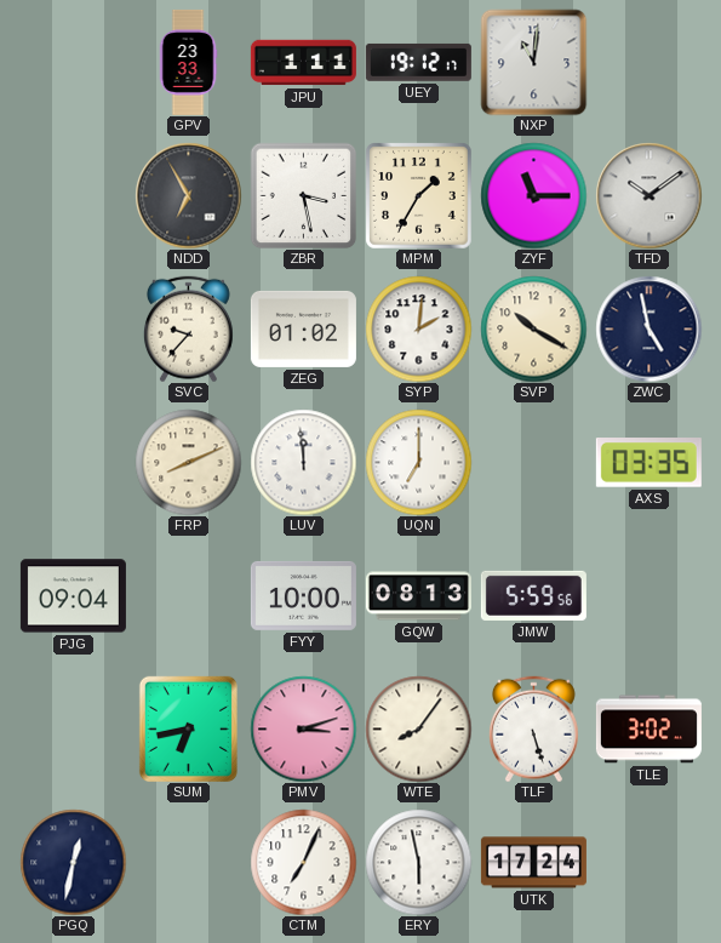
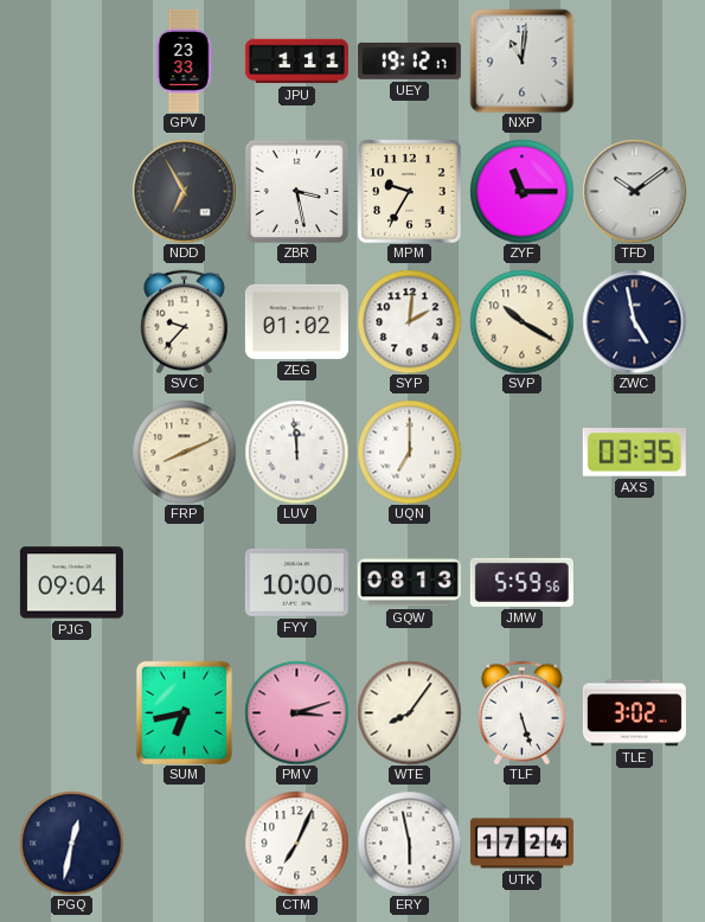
MPM: 1:35 -> 9:35 (409, 191)
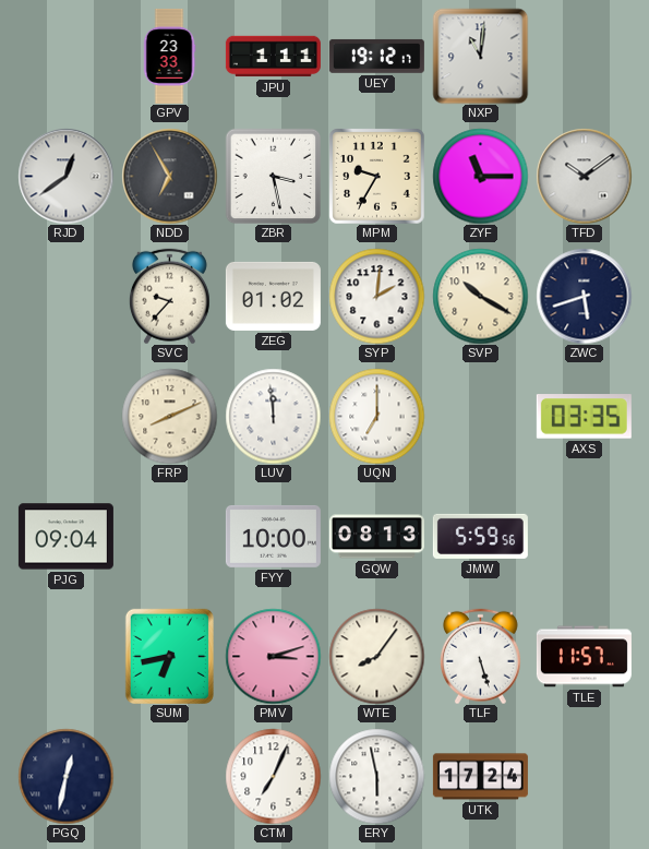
RJD: none -> 12:39 (65, 176)
ZWC: 4:58 -> 5:42 (584, 296)
TLE: 3:02 -> 11:57 (584, 657)
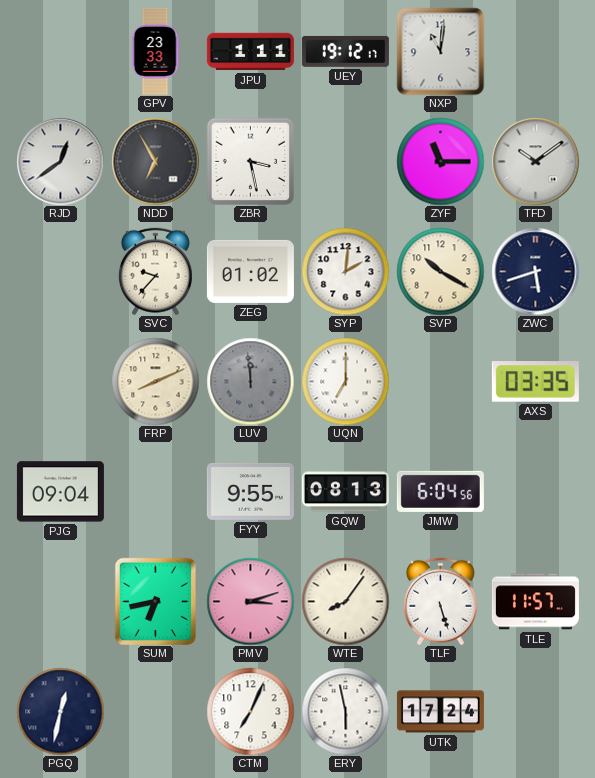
MPM: 9:35 -> none (376, 176)
LUV dial: white -> grey (250, 381)
FYY: 10:00 -> 9:55 (250, 491)
JMW: 5:59 -> 6:04 (440, 491)
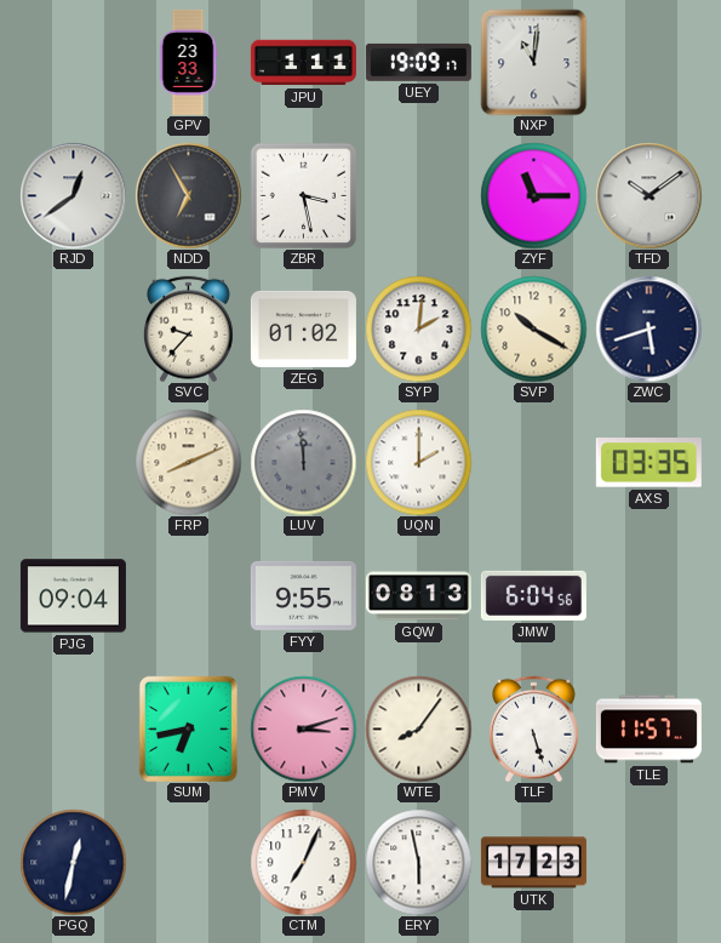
UEY: 19:12 -> 19:09 (418, 62)
UQN: 7:00 -> 2:00 (418, 462)
UTK: 17:24 -> 17:23 (533, 863)
